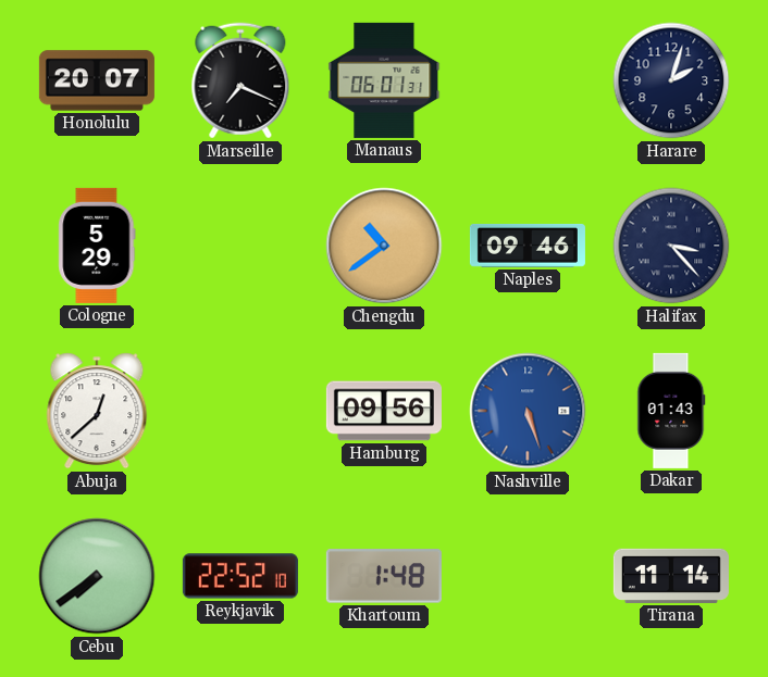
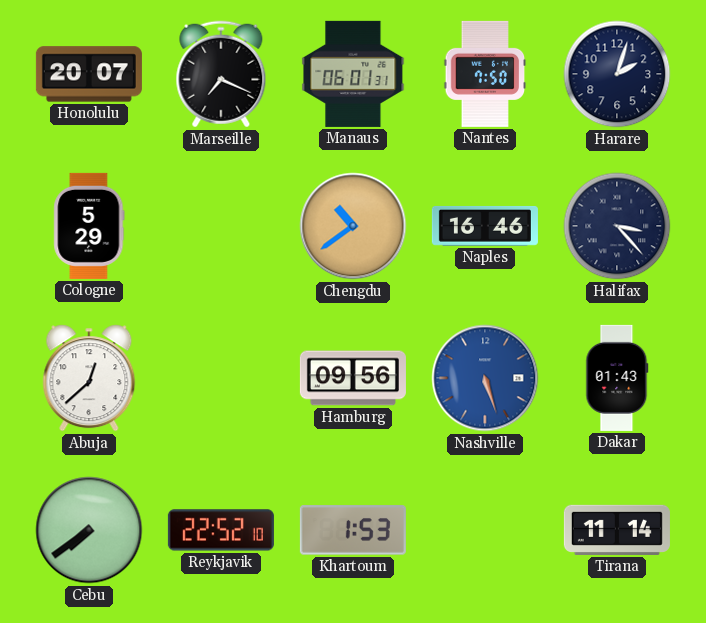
Nantes: none -> 7:50 (485, 74)
Naples: 09:46 -> 16:46 (485, 226)
Khartoum: 1:48 -> 1:53 (353, 530)
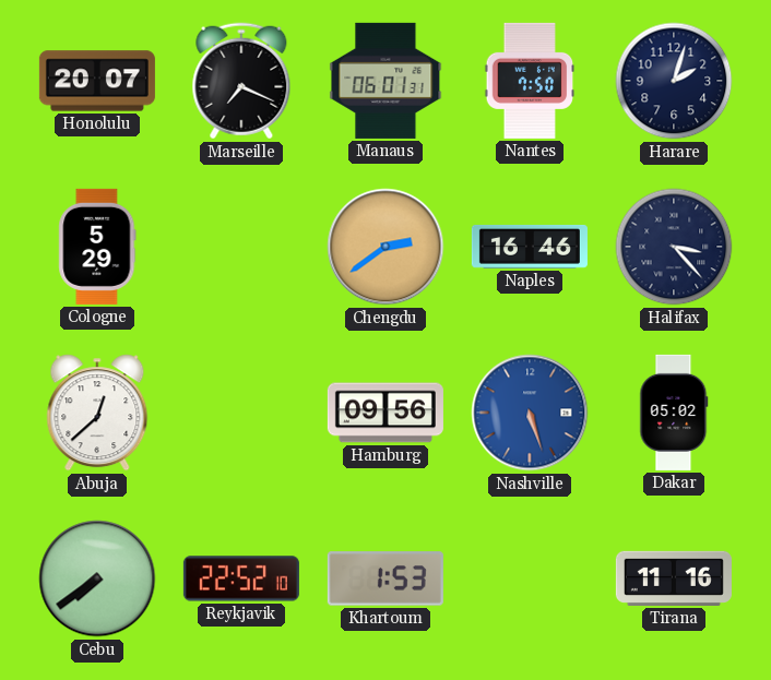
Chengdu: 10:39 -> 2:39 (385, 247)
Dakar: 01:43 -> 05:02 (674, 413)
Tirana: 11:14 -> 11:16 (674, 578)
